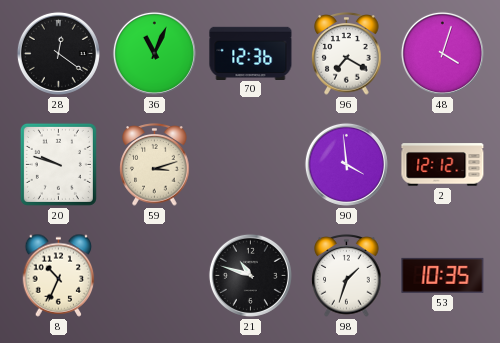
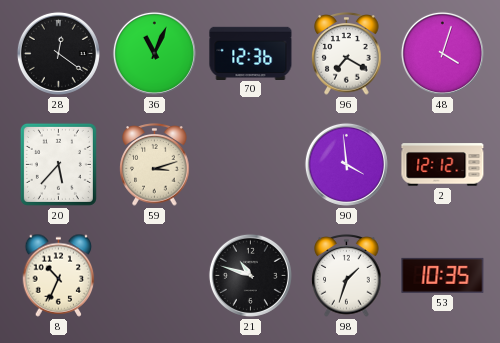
20: 9:48 -> 5:37 (58, 164)
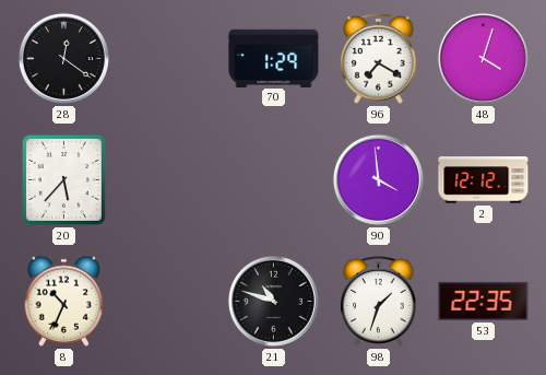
36: 11:04 -> none (154, 53)
70: 12:36 -> 1:29 (274, 58)
59: 3:12 -> none (155, 165)
53: 10:35 -> 22:35 (484, 301)
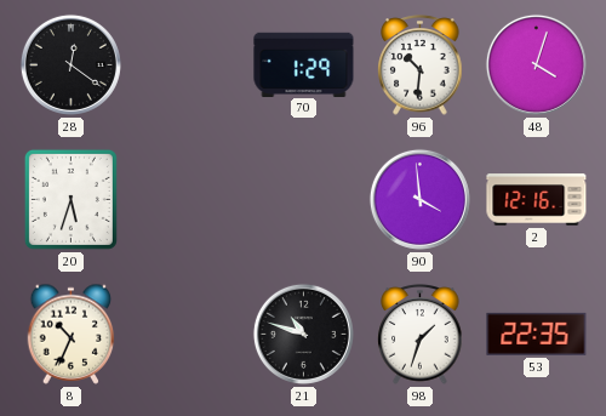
96: 7:20 -> 10:31 (421, 65)
20: 5:37 -> 5:33 (70, 199)
2: 12:12 -> 12:16 (537, 200)
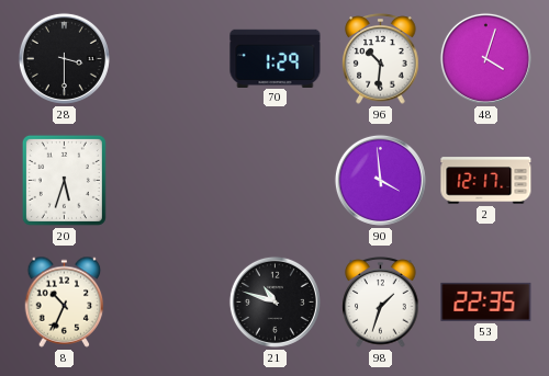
28: 12:21 -> 3:30 (64, 58)
2: 12:16 -> 12:17 (486, 181)
